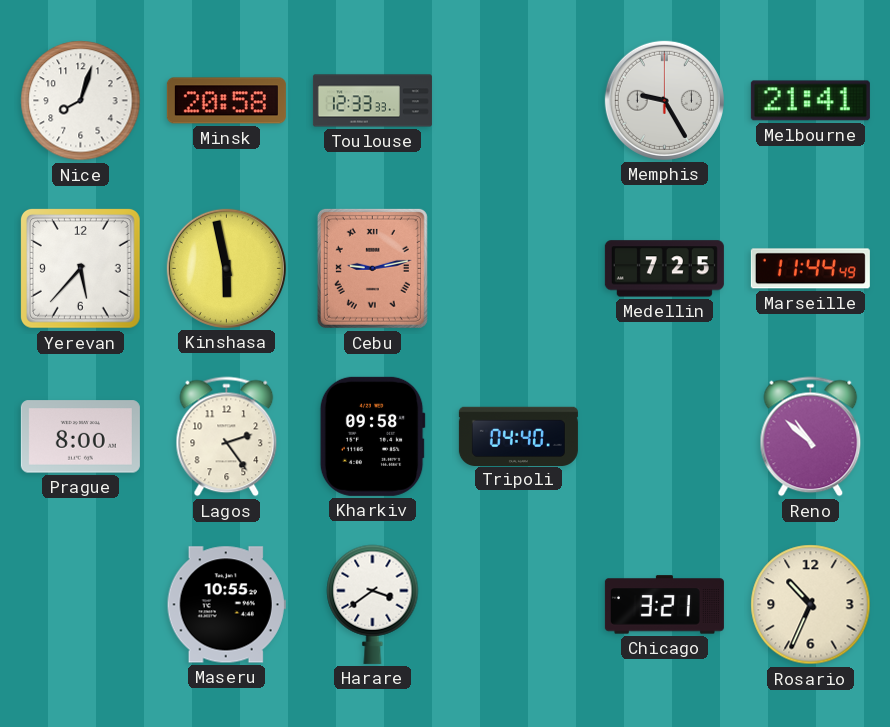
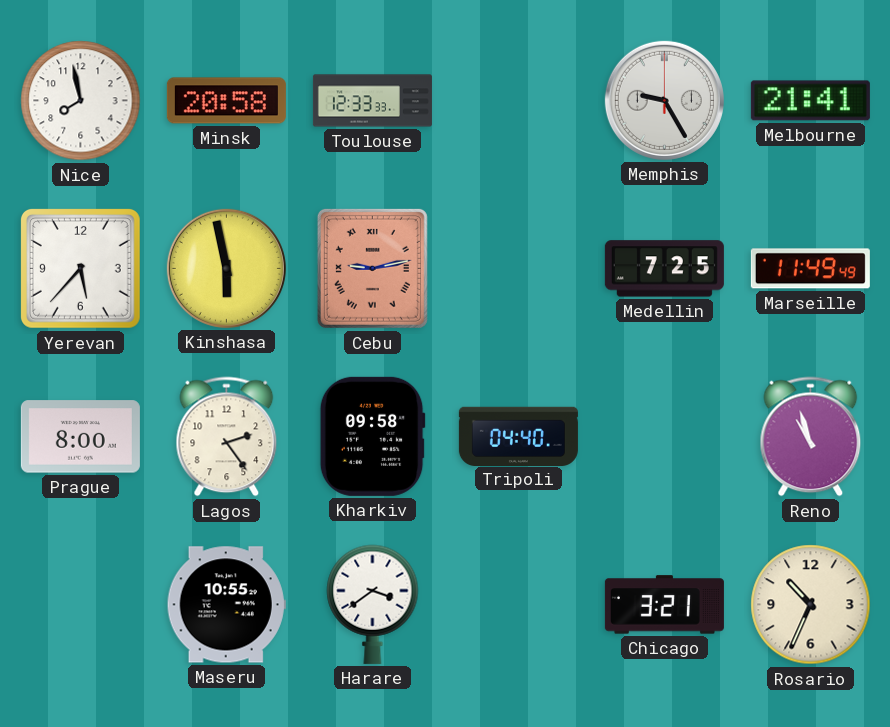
Nice: 8:03 -> 7:58 (81, 101)
Marseille: 11:44 -> 11:49 (810, 269)
Reno: 10:52 -> 10:57 (811, 437)
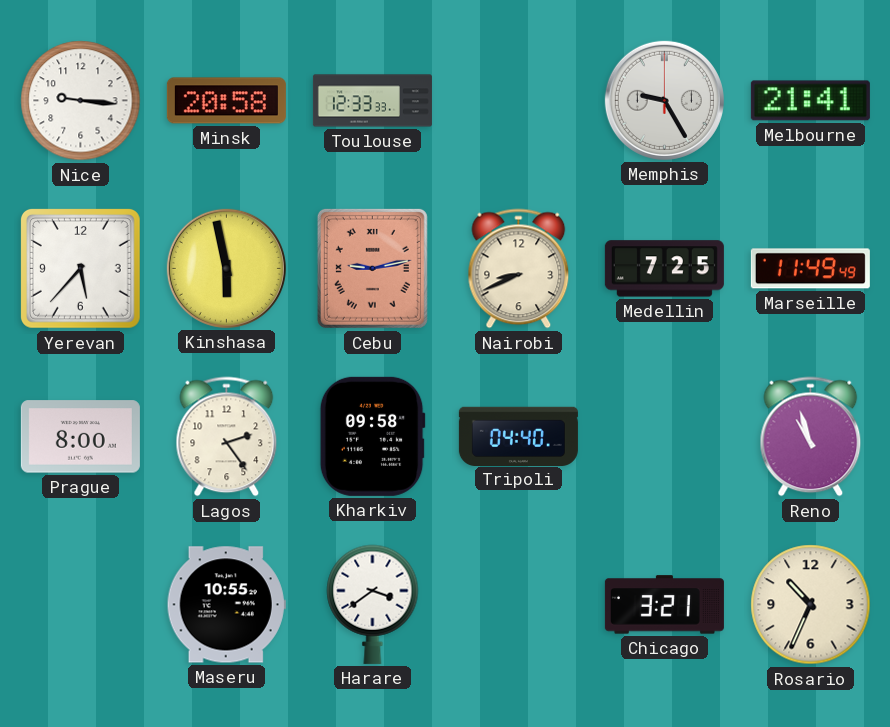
Nice: 7:58 -> 9:16 (81, 101)
Nairobi: none -> 8:41 (519, 269)
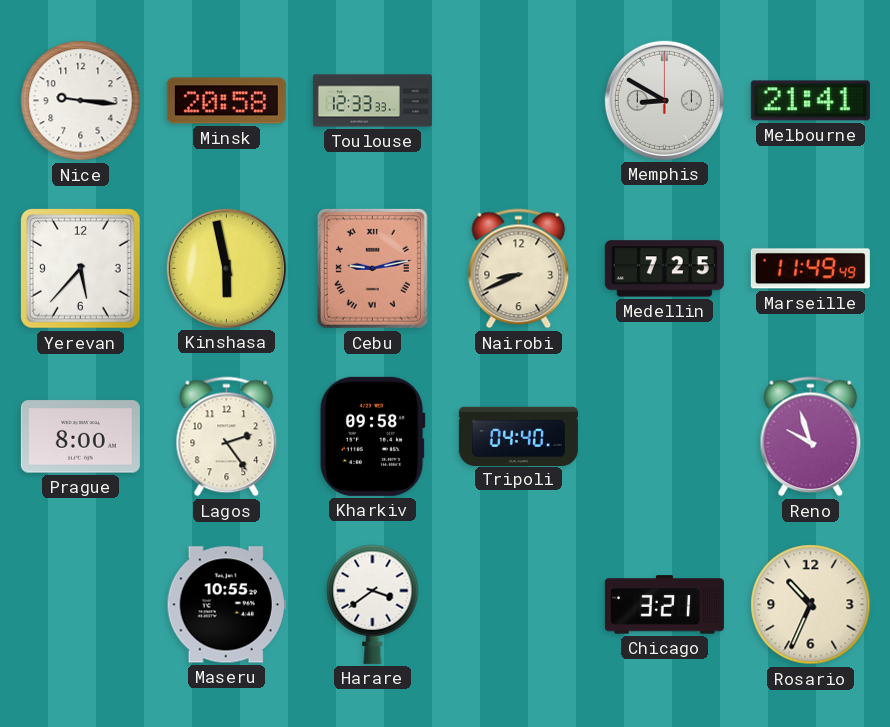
Memphis: 9:25 -> 8:50 (664, 100)
Reno: 10:57 -> 9:57 (811, 437)
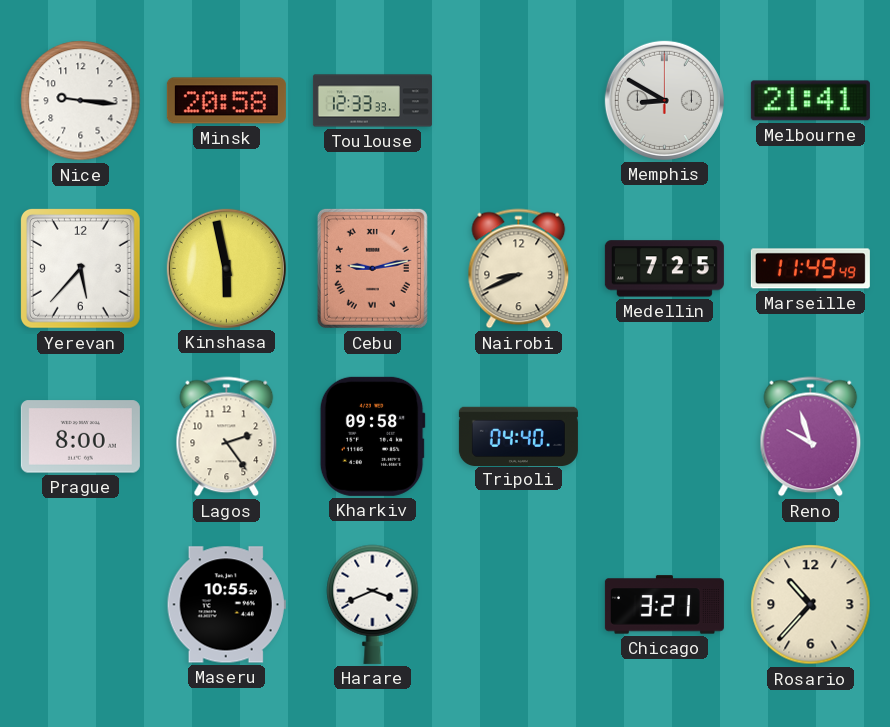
Harare: 3:39 -> 3:41 (373, 604)
Rosario: 10:34 -> 10:37 (811, 605)
